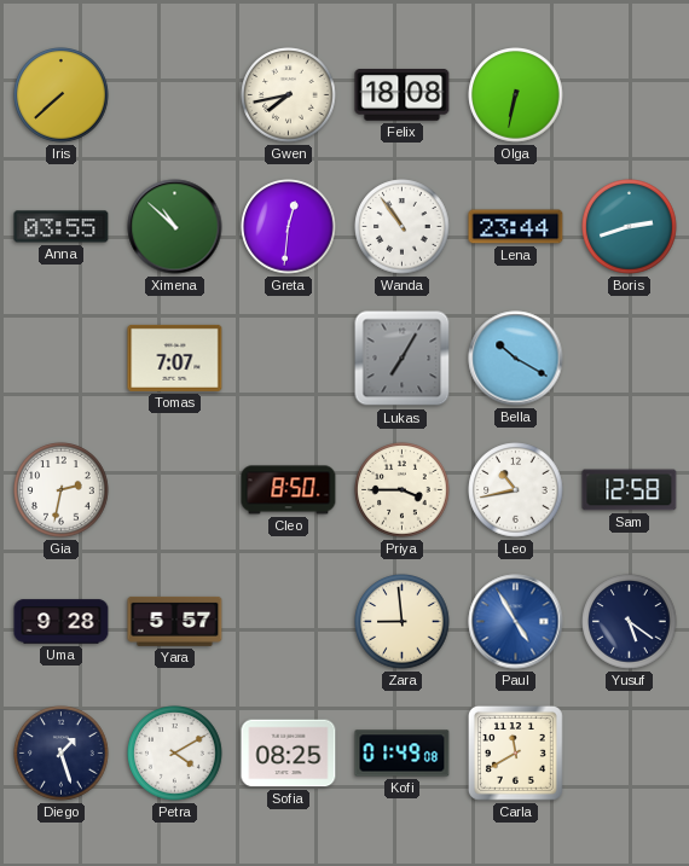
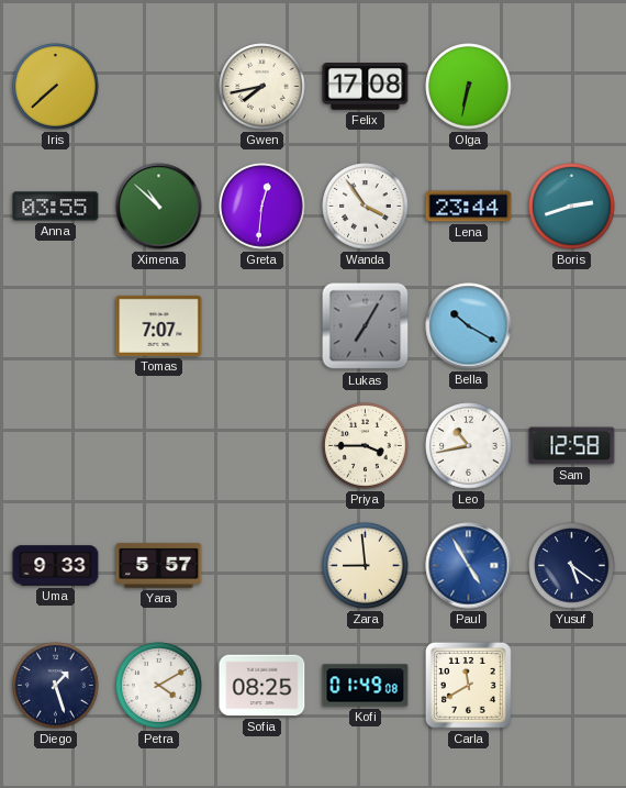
Felix: 18:08 -> 17:08 (366, 87)
Wanda: 10:54 -> 3:54 (366, 207)
Gia: 2:32 -> none (62, 490)
Cleo: 8:50 -> none (289, 490)
Uma: 9:28 -> 9:33 (56, 566)
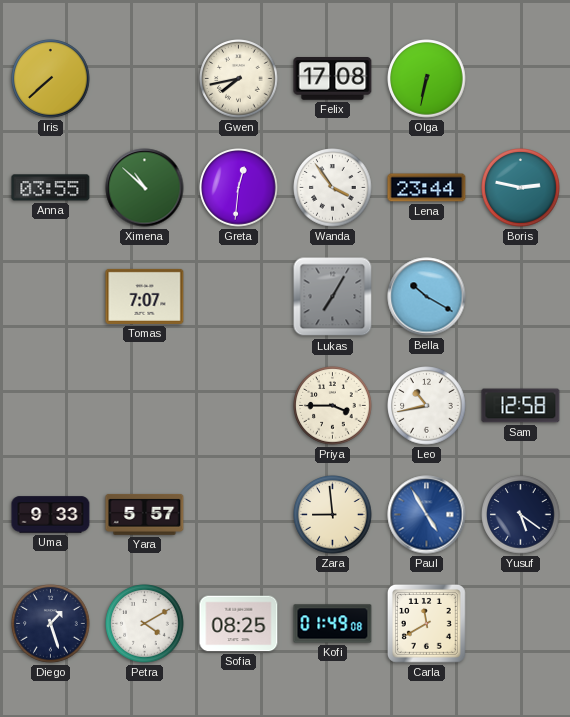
Boris: 2:42 -> 2:47 (521, 188)
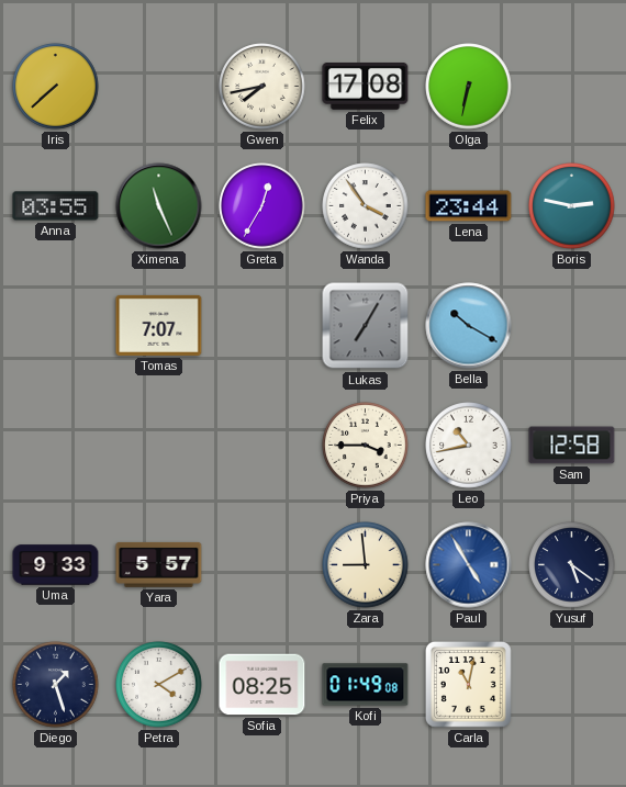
Ximena: 10:52 -> 11:26 (159, 206)
Greta: 12:31 -> 12:35 (262, 206)
Carla: 11:40 -> 11:02 (469, 685)
